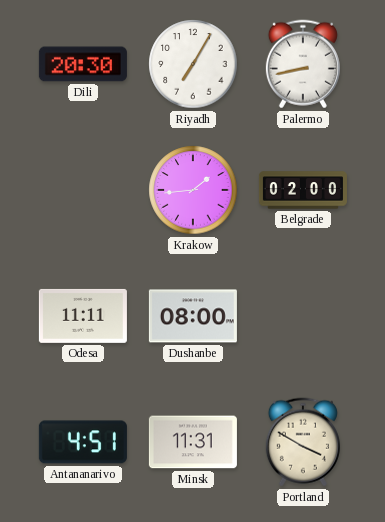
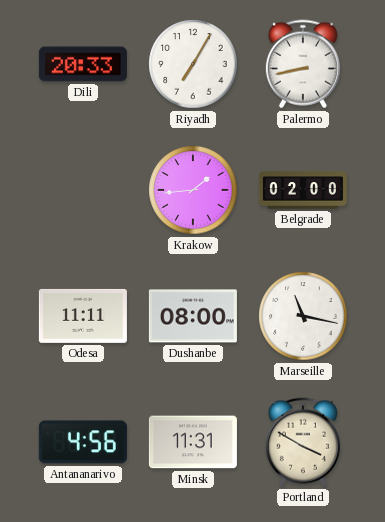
Dili: 20:30 -> 20:33 (83, 64)
Marseille: none -> 11:17 (303, 316)
Antananarivo: 4:51 -> 4:56 (83, 442)
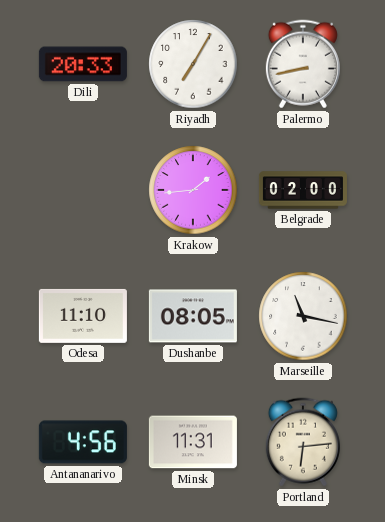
Odesa: 11:11 -> 11:10 (83, 316)
Dushanbe: 08:00 -> 08:05 (193, 316)
Portland: 3:50 -> 6:14 (303, 442)
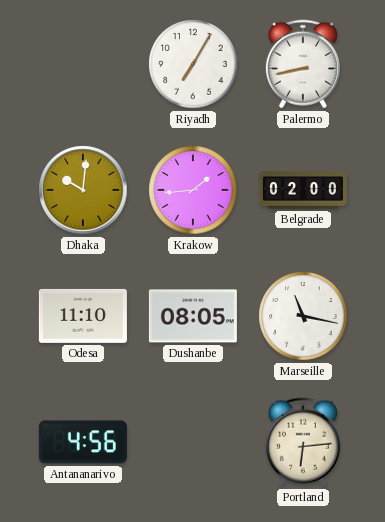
Dili: 20:33 -> none (83, 64)
Dhaka: none -> 10:01 (83, 190)
Minsk: 11:31 -> none (193, 442)
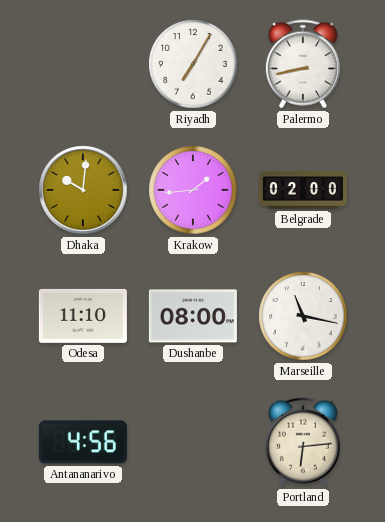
Dushanbe: 08:05 -> 08:00 (193, 316)
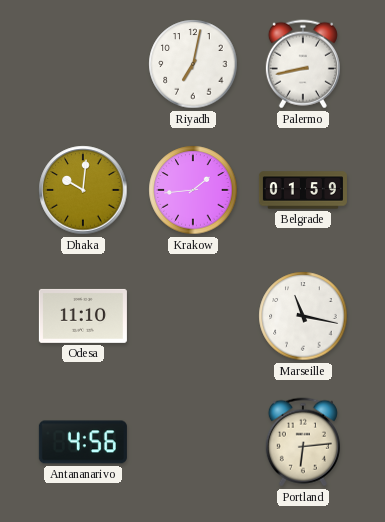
Riyadh: 7:05 -> 7:02 (193, 64)
Belgrade: 02:00 -> 01:59 (303, 190)
Dushanbe: 08:00 -> none (193, 316)
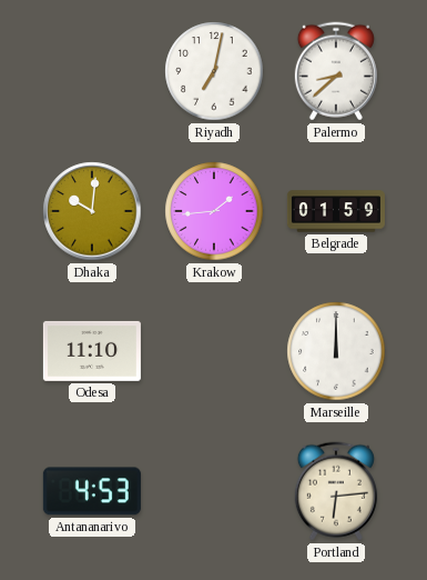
Palermo: 8:43 -> 8:38 (336, 71)
Marseille: 11:17 -> 12:00 (336, 351)
Antananarivo: 4:56 -> 4:53 (92, 491)
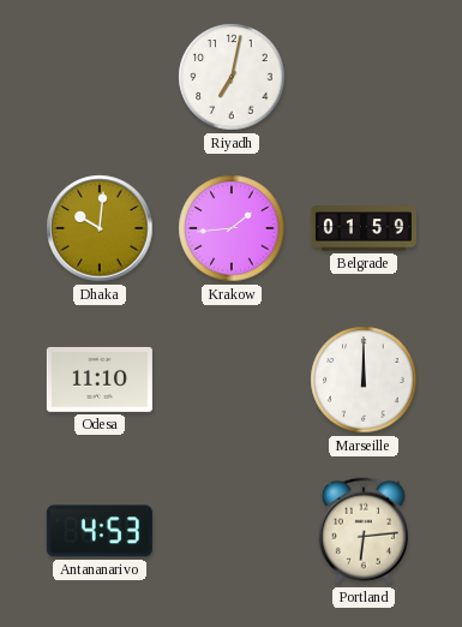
Palermo: 8:38 -> none (336, 71)
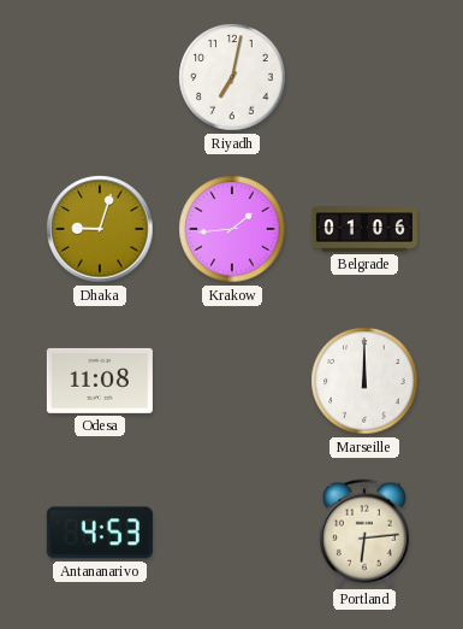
Dhaka: 10:01 -> 9:03 (100, 229)
Belgrade: 01:59 -> 01:06 (364, 229)
Odesa: 11:10 -> 11:08 (100, 381)
